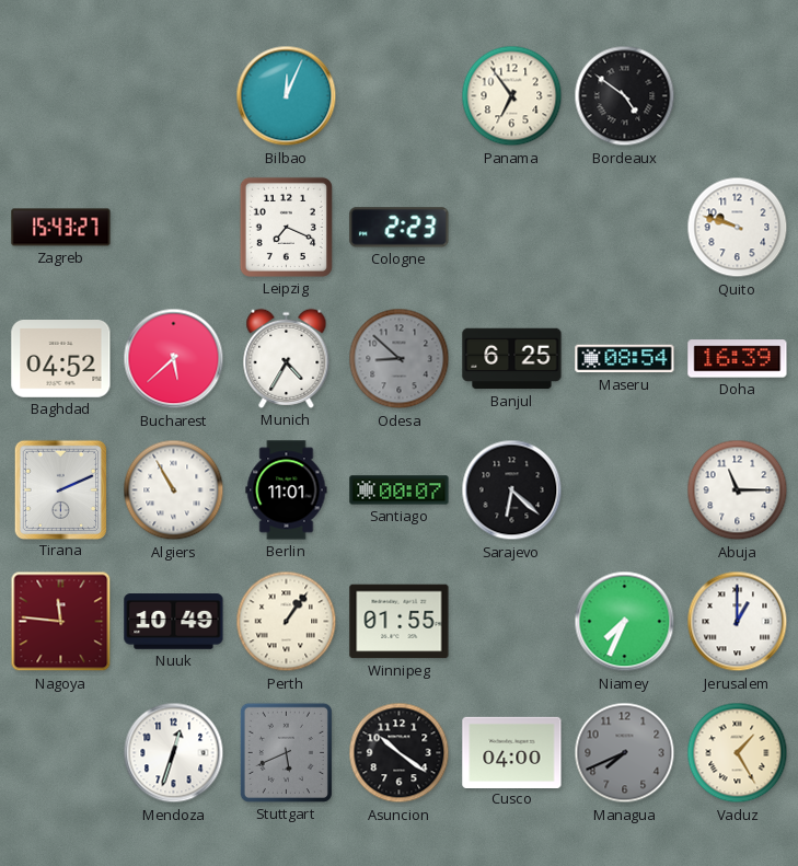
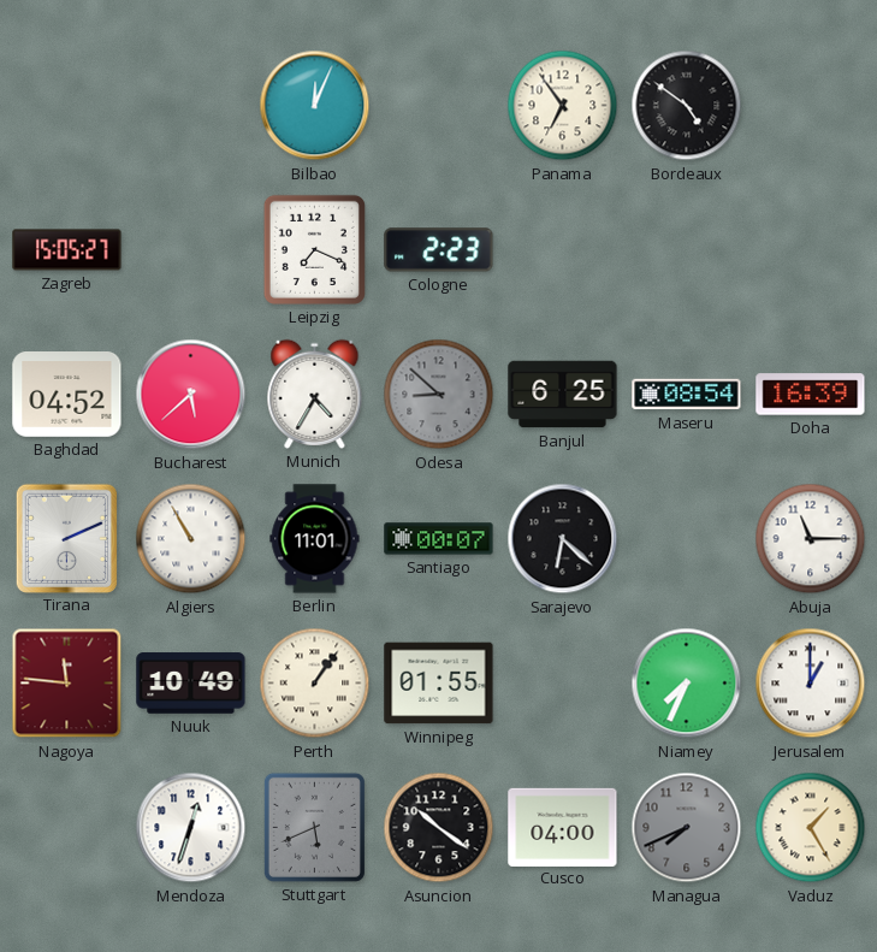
Zagreb: 15:43 -> 15:05 (67, 250)
Quito: 9:48 -> none (738, 228)
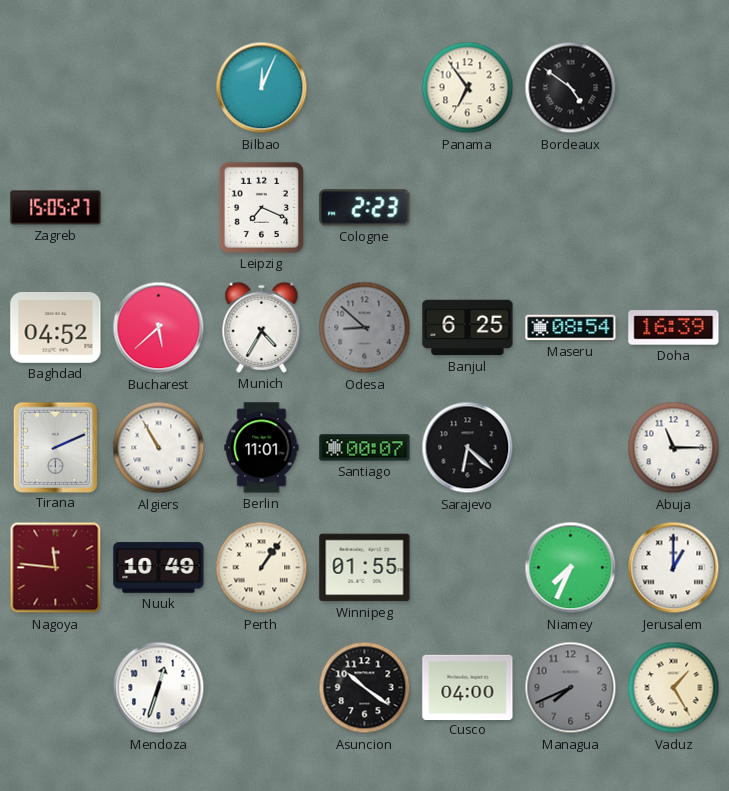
Stuttgart: 5:41 -> none (314, 827)
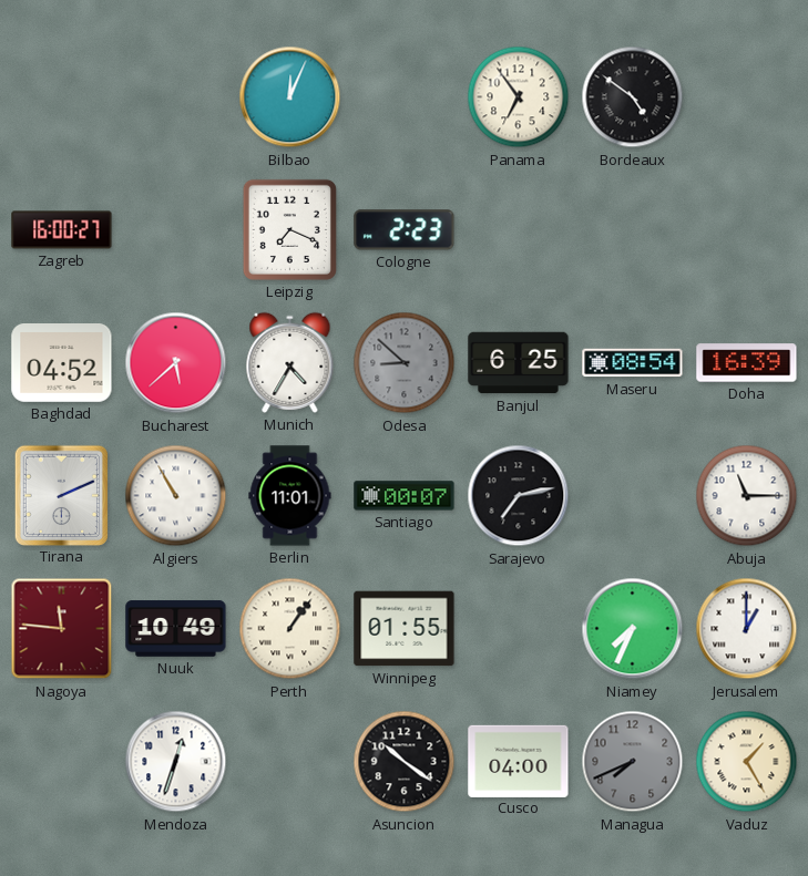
Zagreb: 15:05 -> 16:00 (62, 230)
Sarajevo: 6:22 -> 7:13 (519, 496)
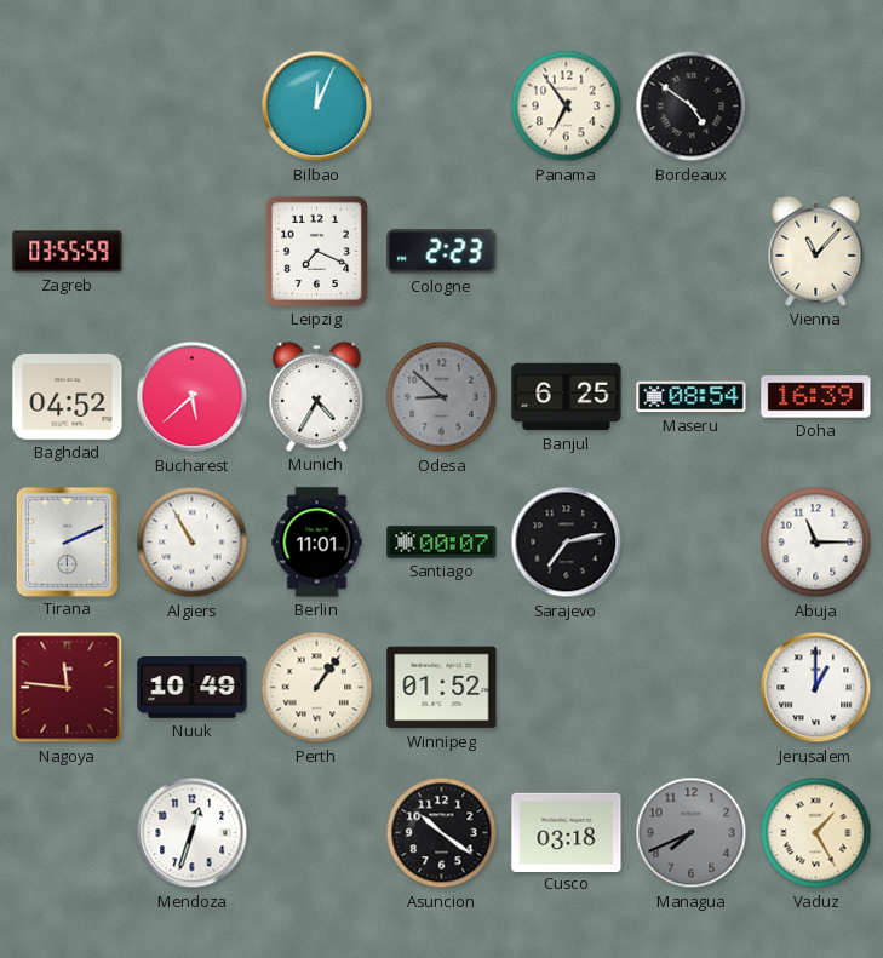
Zagreb: 16:00 -> 03:55 (68, 252)
Vienna: none -> 11:07 (816, 251)
Winnipeg: 01:55 -> 01:52 (442, 688)
Niamey: 7:34 -> none (633, 629)
Cusco: 04:00 -> 03:18 (567, 832)
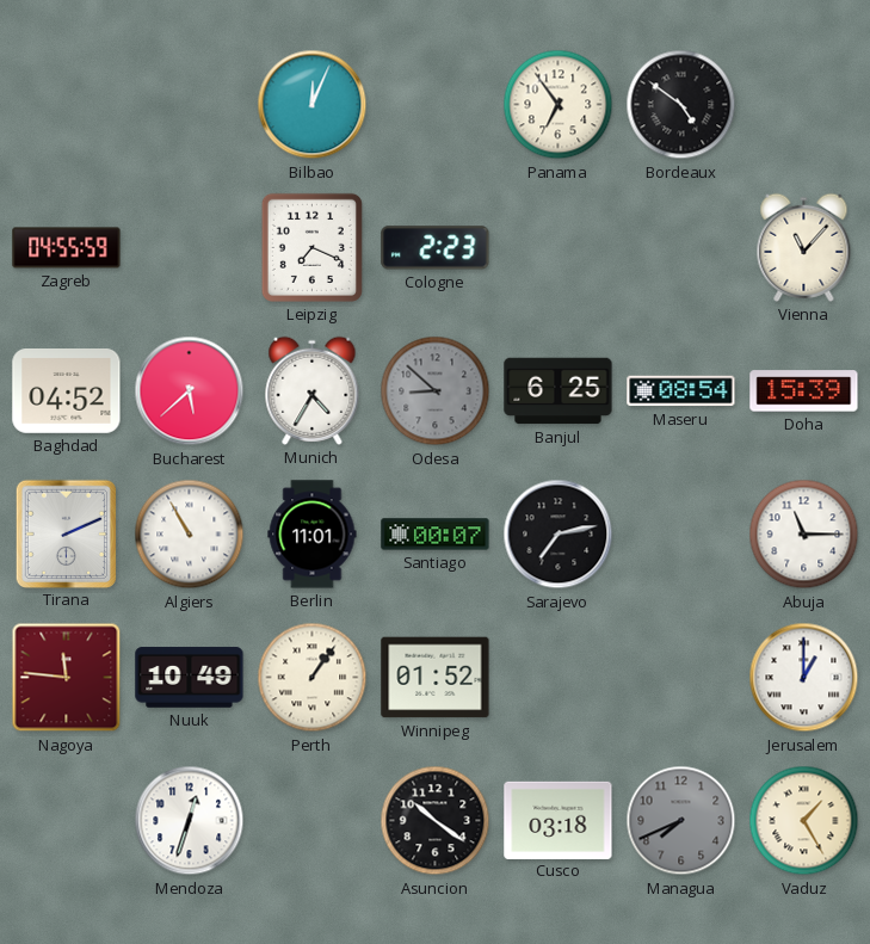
Zagreb: 03:55 -> 04:55 (67, 248)
Doha: 16:39 -> 15:39 (804, 391)
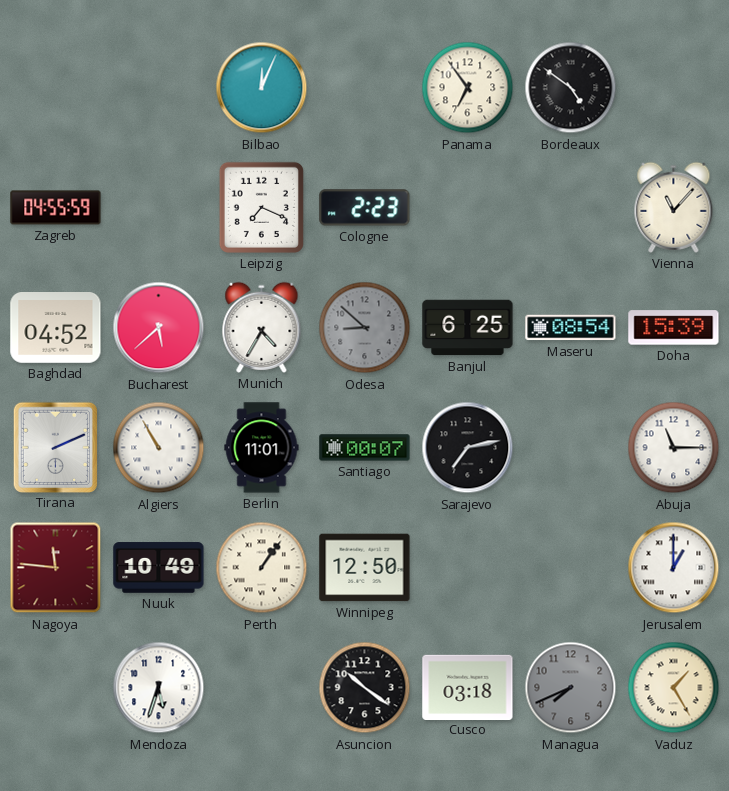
Winnipeg: 01:52 -> 12:50 (365, 568)
Mendoza: 12:33 -> 5:33 (159, 688)
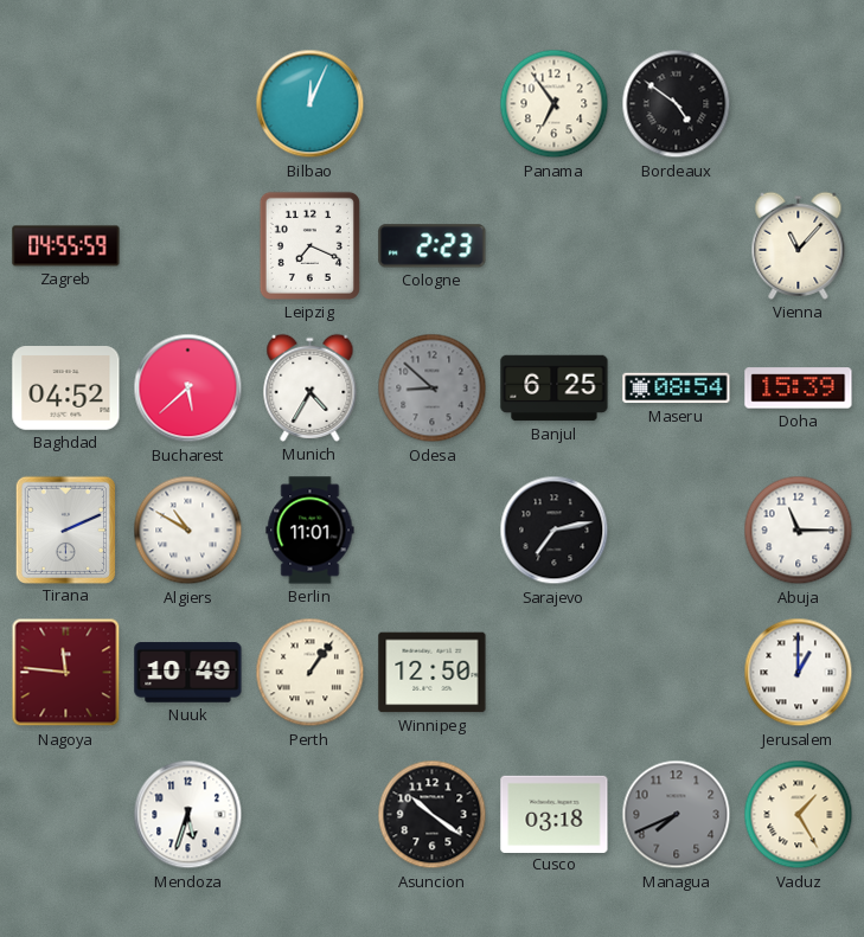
Algiers: 10:55 -> 10:50 (188, 531)
Santiago: 00:07 -> none (365, 448)
